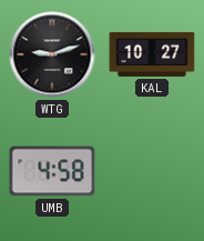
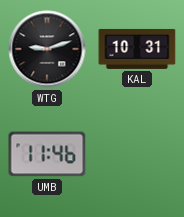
KAL: 10:27 -> 10:31 (137, 49)
UMB: 4:58 -> 11:46 (47, 154)
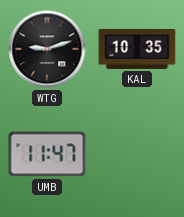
KAL: 10:31 -> 10:35 (137, 49)
UMB: 11:46 -> 11:47 (47, 154)
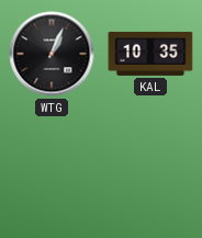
WTG: 9:12 -> 1:04 (52, 54)
UMB: 11:47 -> none (47, 154)
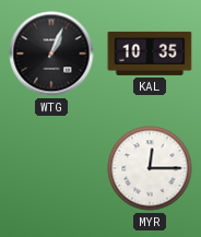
MYR: none -> 12:15 (150, 168)
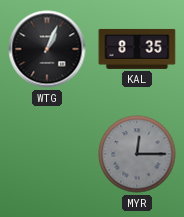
KAL: 10:35 -> 8:35 (137, 49)
MYR dial: white -> grey (137, 154)
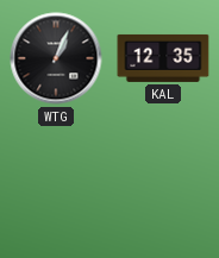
KAL: 8:35 -> 12:35 (163, 58)
MYR: 12:15 -> none (137, 154)
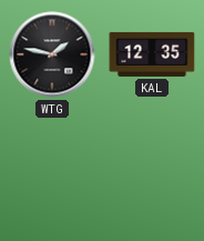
WTG: 1:04 -> 1:47 (52, 54)
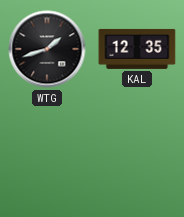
WTG: 1:47 -> 1:42 (47, 49)
